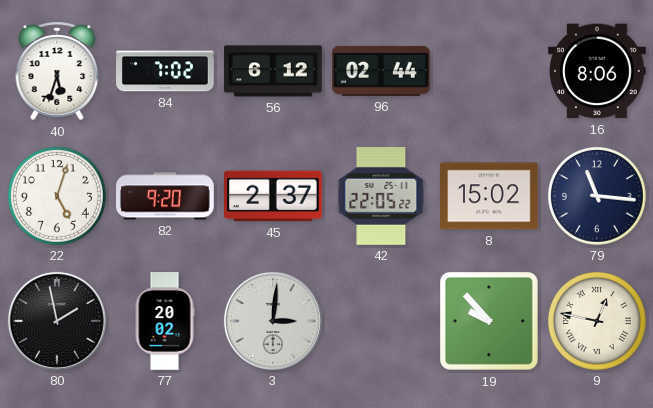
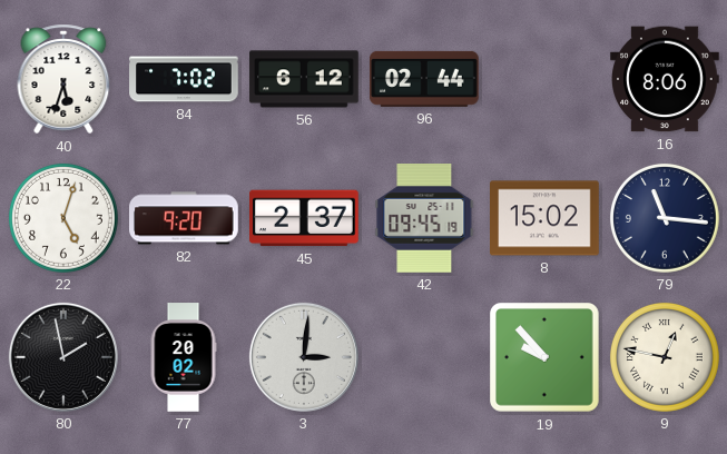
42: 22:05 -> 09:45 (424, 219)
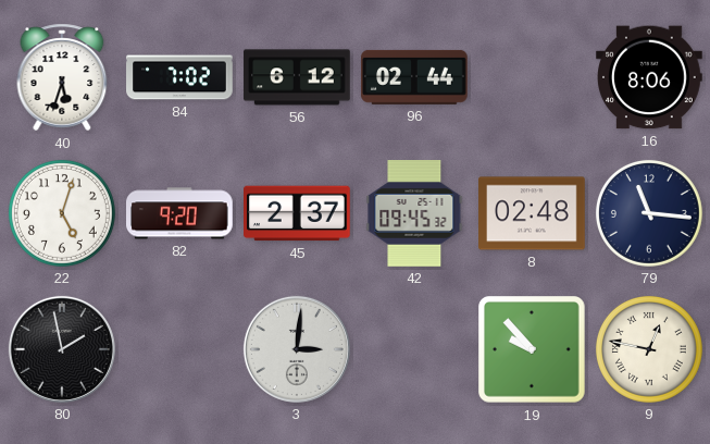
42: 09:45:19 -> 09:45:32 (414, 214)
8: 15:02 -> 02:48 (533, 213)
77: 20:02 -> none (184, 357)
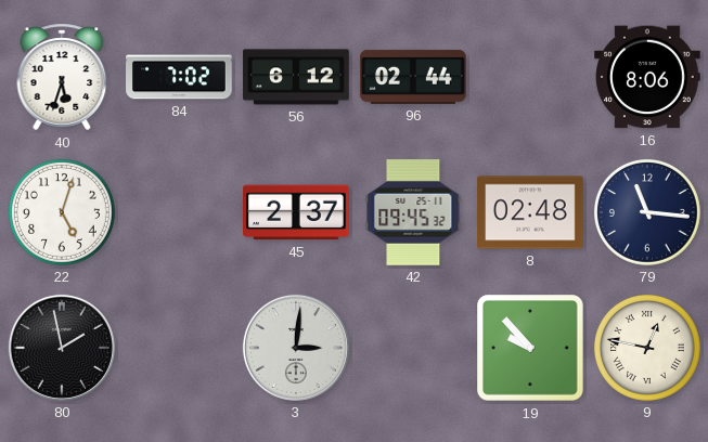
82: 9:20 -> none (180, 213)
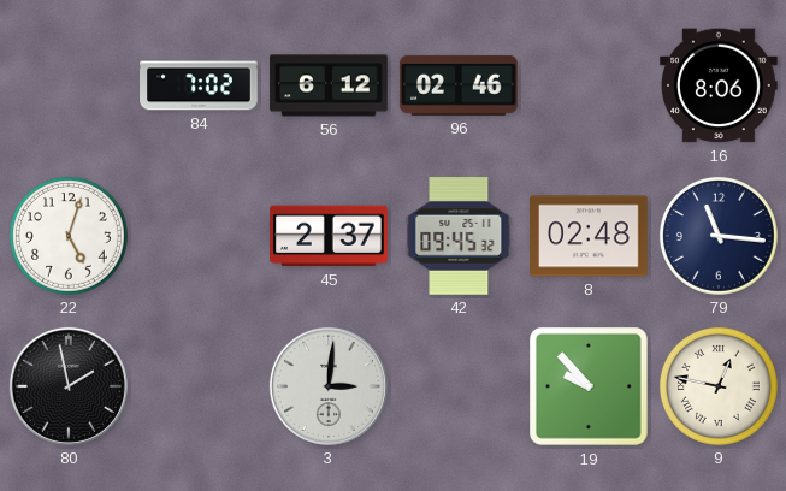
40: 5:33 -> none (62, 77)
96: 02:44 -> 02:46 (460, 85)
